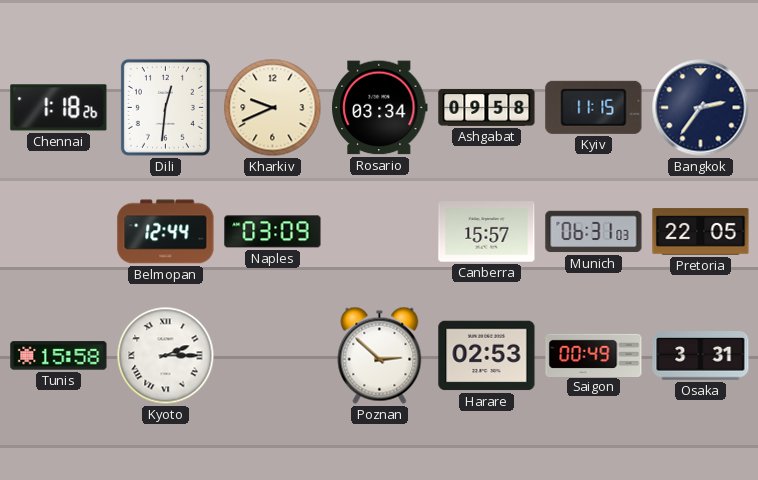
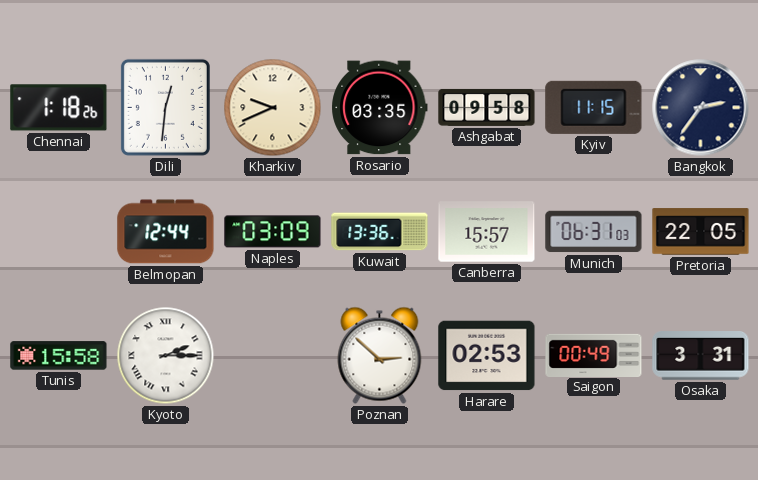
Rosario: 03:34 -> 03:35 (380, 108)
Kuwait: none -> 13:36 (380, 232)
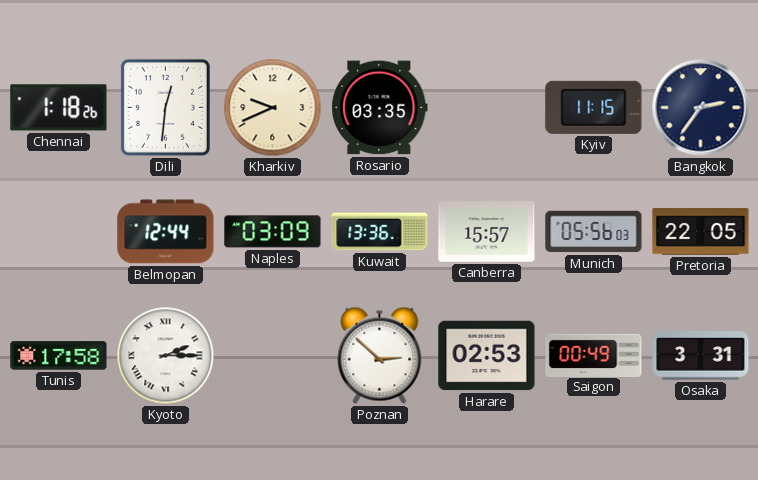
Ashgabat: 09:58 -> none (487, 107)
Munich: 06:31 -> 05:56 (594, 232)
Tunis: 15:58 -> 17:58 (59, 356)
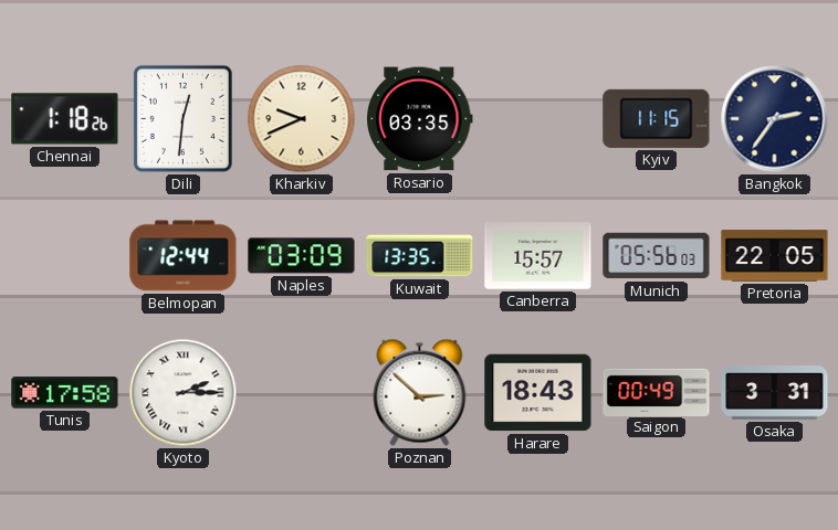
Kuwait: 13:36 -> 13:35 (420, 256)
Harare: 02:53 -> 18:43 (538, 393)
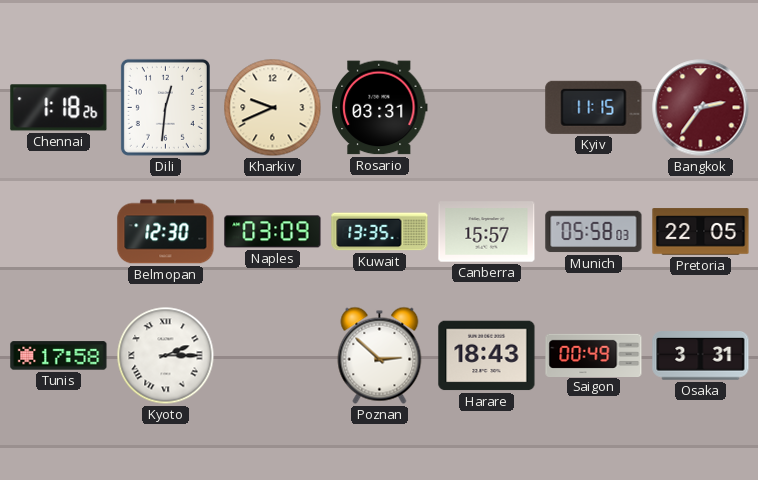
Rosario: 03:35 -> 03:31 (380, 108)
Bangkok dial: navy -> burgundy (701, 108)
Belmopan: 12:44 -> 12:30 (166, 232)
Munich: 05:56 -> 05:58 (594, 232)
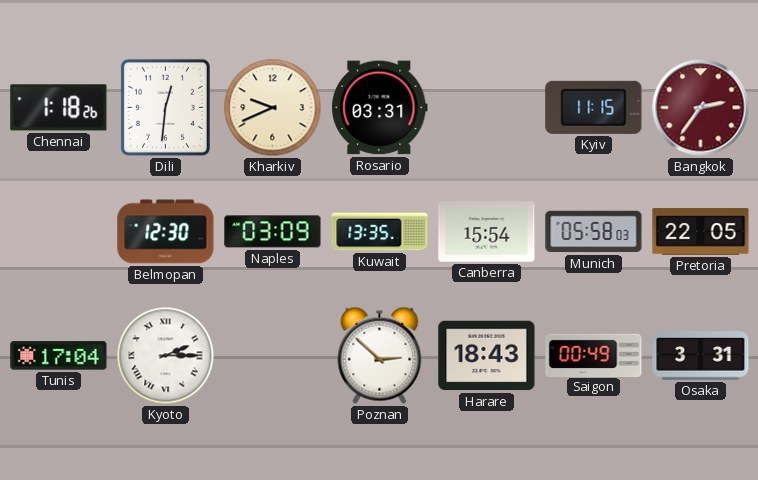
Canberra: 15:57 -> 15:54 (487, 232)
Tunis: 17:58 -> 17:04 (59, 356)
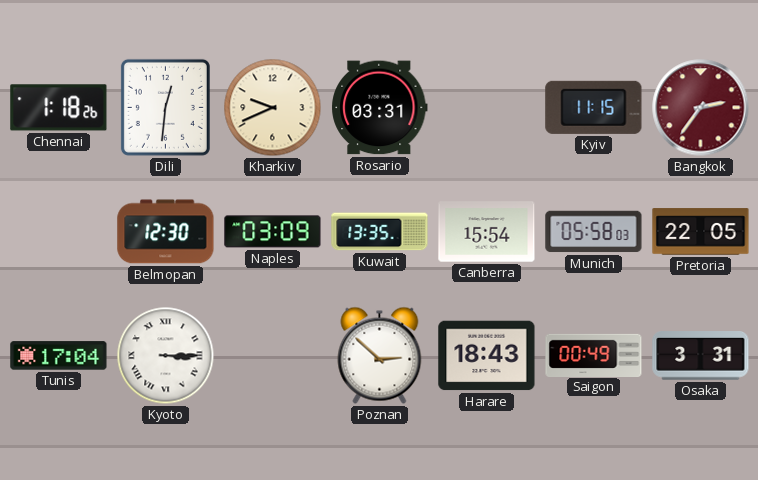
Kyoto: 2:15 -> 3:15 (166, 356)
